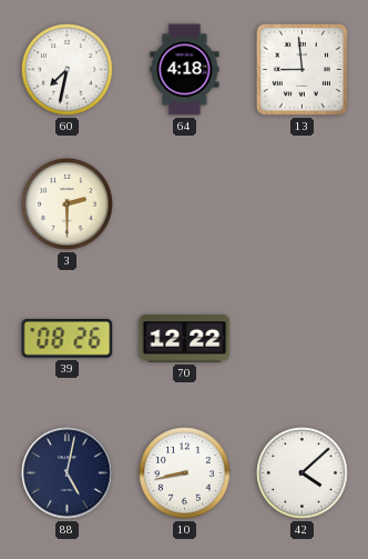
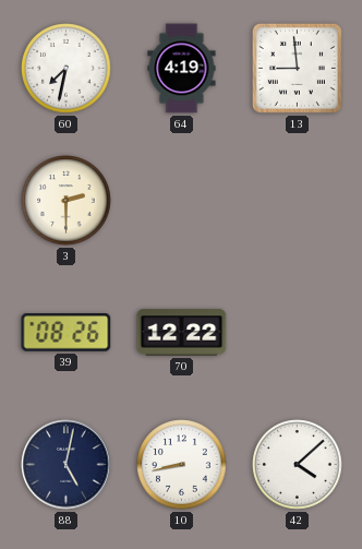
64: 4:18 -> 4:19 (182, 69)
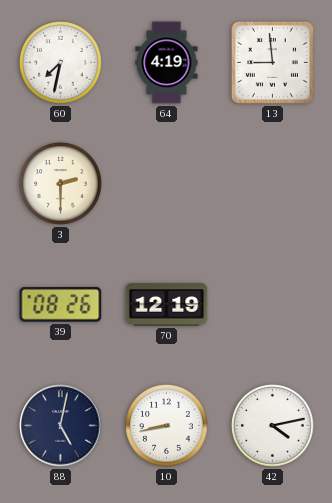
70: 12:22 -> 12:19 (167, 305)
42: 4:08 -> 4:13 (273, 426)
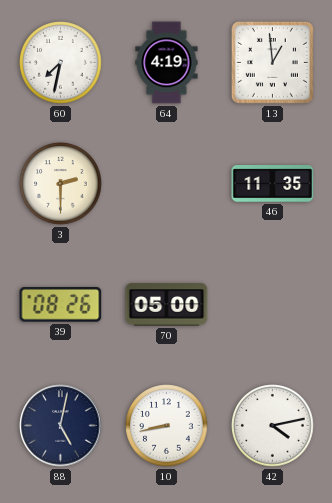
13: 8:59 -> 12:59 (272, 62)
46: none -> 11:35 (273, 184)
70: 12:19 -> 05:00 (167, 305)
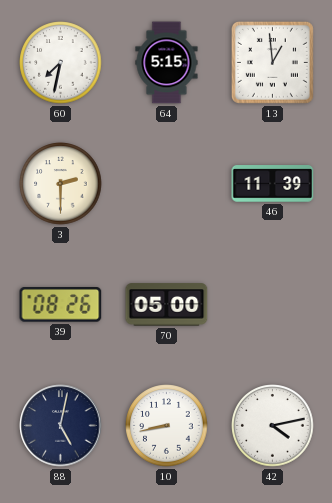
64: 4:19 -> 5:15 (167, 63)
46: 11:35 -> 11:39 (273, 184)
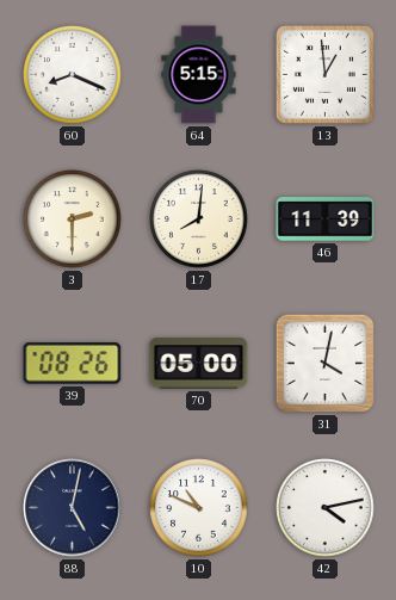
60: 7:32 -> 8:19 (73, 75)
17: none -> 8:01 (199, 219)
31: none -> 4:02 (324, 363)
10: 8:43 -> 10:49 (199, 508)
